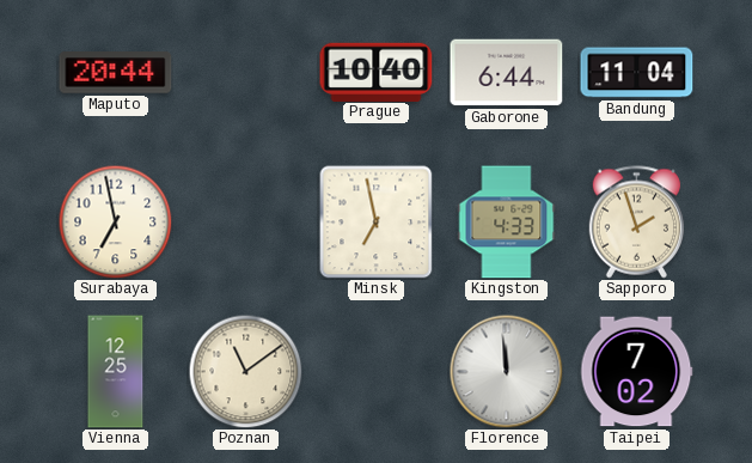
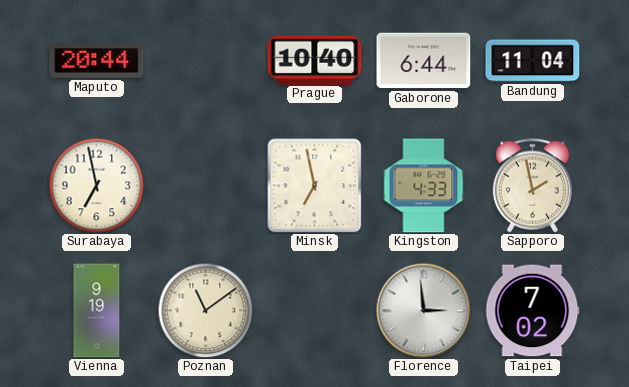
Sapporo: 1:57 -> 1:58 (532, 186)
Vienna: 12:25 -> 9:19 (97, 311)
Florence: 11:59 -> 2:59 (423, 310)
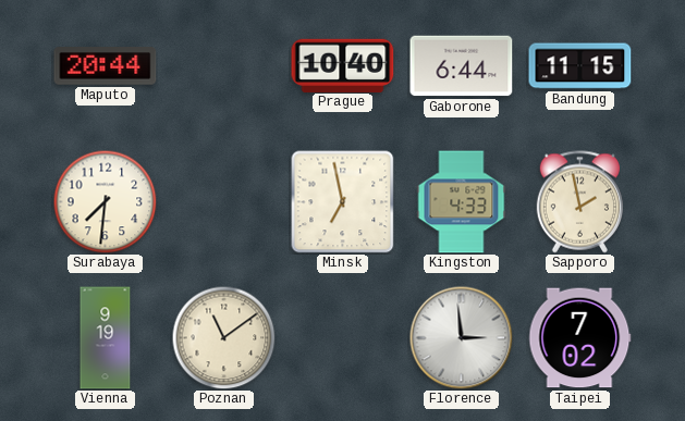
Bandung: 11:04 -> 11:15 (580, 66)
Surabaya: 6:58 -> 7:31 (105, 201)
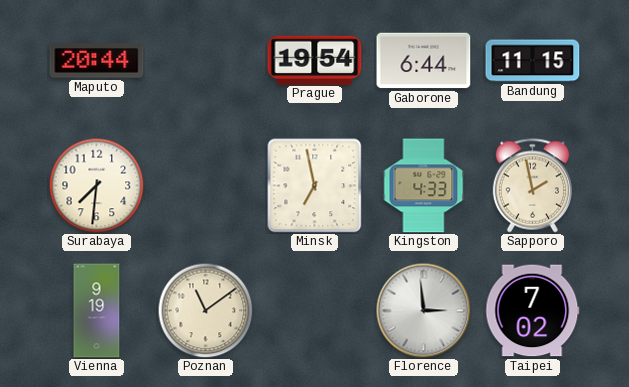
Prague: 10:40 -> 19:54 (315, 60)
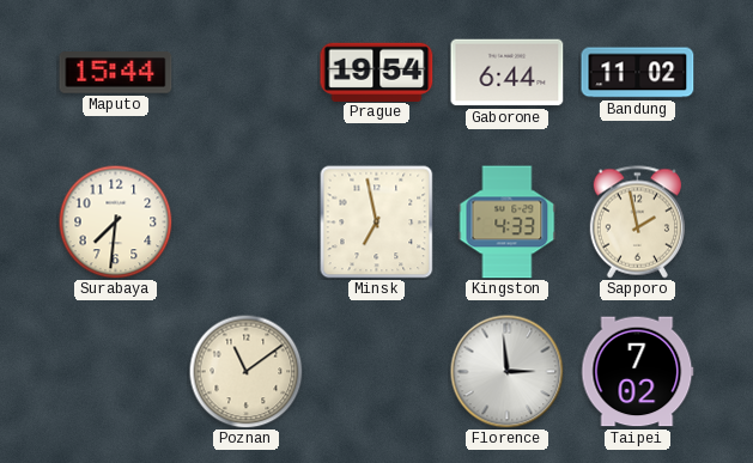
Maputo: 20:44 -> 15:44 (116, 73)
Bandung: 11:15 -> 11:02 (638, 73)
Vienna: 9:19 -> none (97, 311)
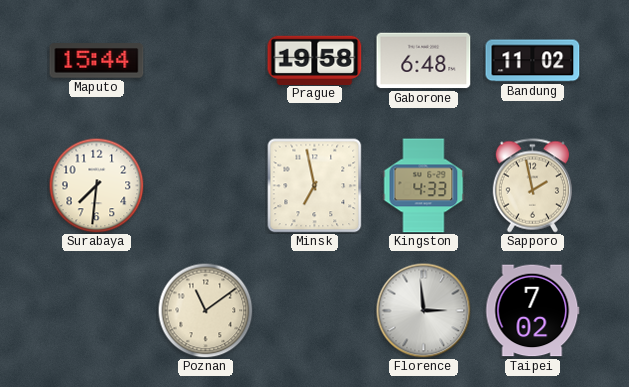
Prague: 19:54 -> 19:58 (315, 60)
Gaborone: 6:44 -> 6:48 (424, 61)
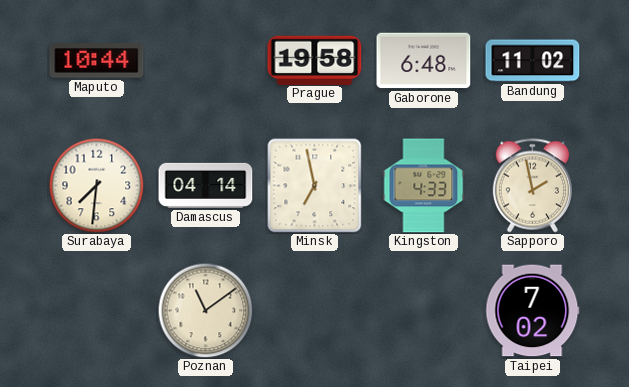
Maputo: 15:44 -> 10:44 (97, 61)
Damascus: none -> 04:14 (206, 185)
Florence: 2:59 -> none (423, 310)
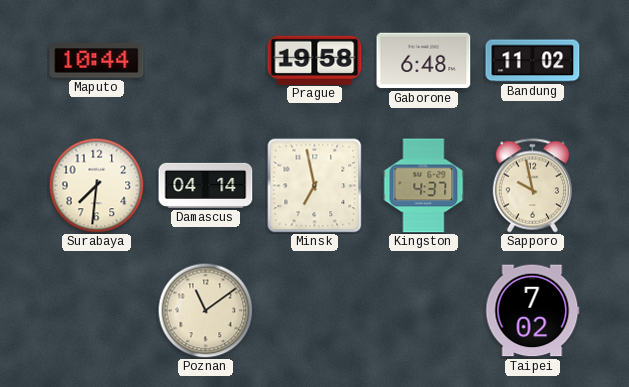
Kingston: 4:33 -> 4:37 (424, 186)
Sapporo: 1:58 -> 9:58 (532, 186)
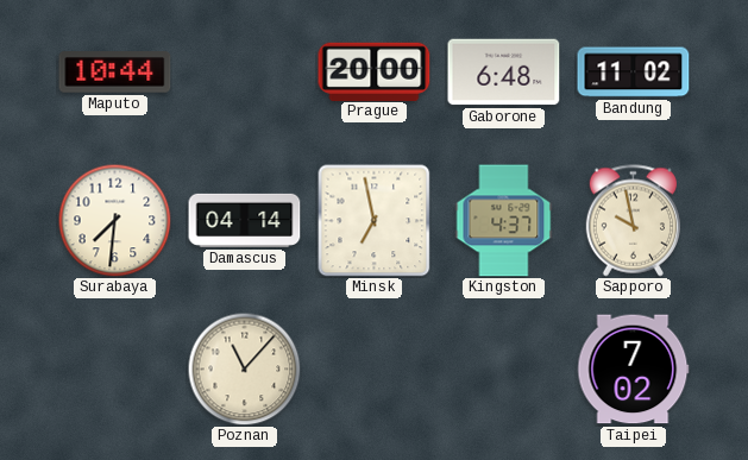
Prague: 19:58 -> 20:00 (375, 71)
Poznan: 11:09 -> 11:07 (244, 368)
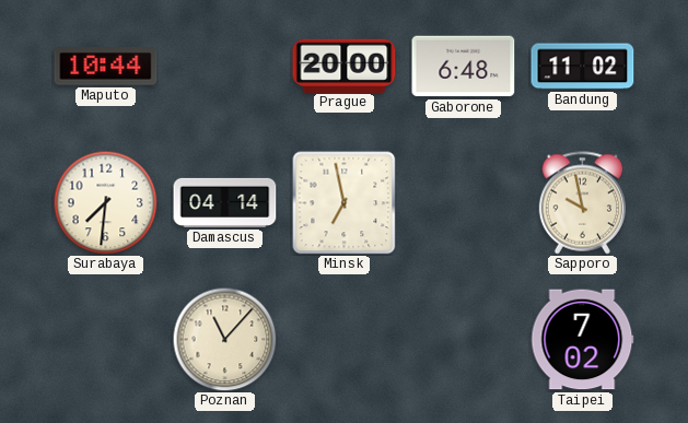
Kingston: 4:37 -> none (504, 221)
